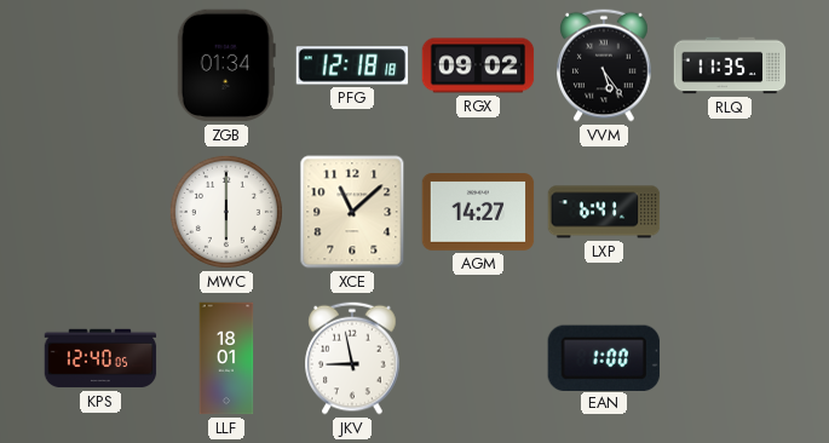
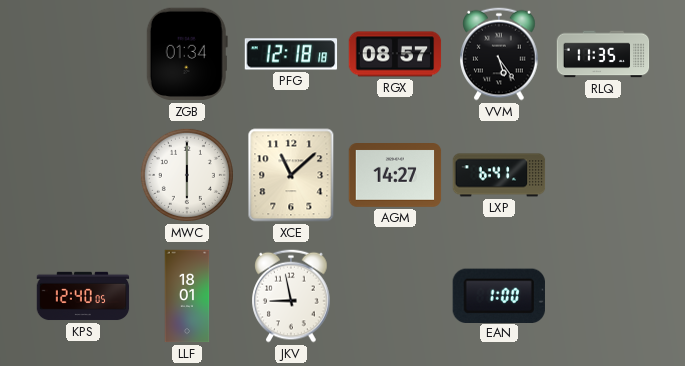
RGX: 09:02 -> 08:57 (395, 54)
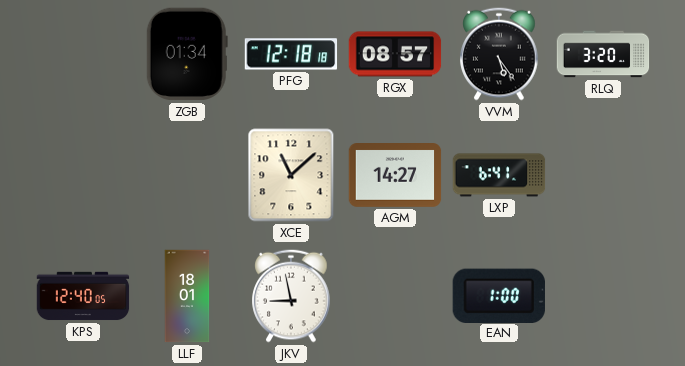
RLQ: 11:35 -> 3:20 (603, 54)
MWC: 6:00 -> none (187, 175)
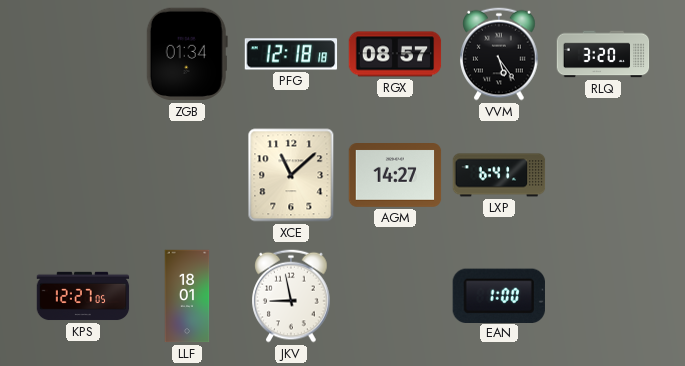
KPS: 12:40 -> 12:27 (83, 296)
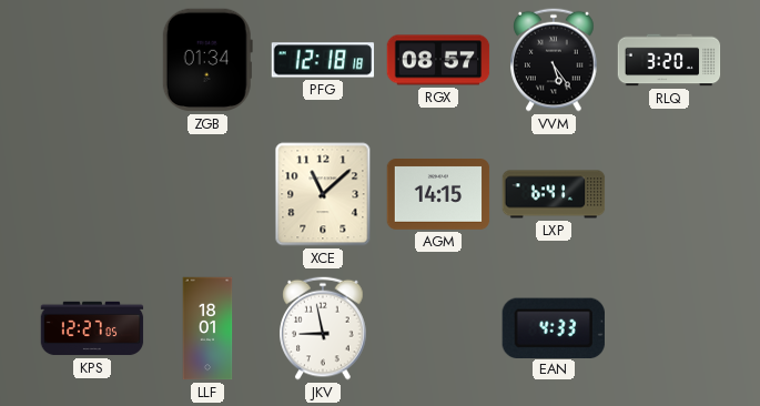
AGM: 14:27 -> 14:15 (438, 195)
EAN: 1:00 -> 4:33 (554, 327)
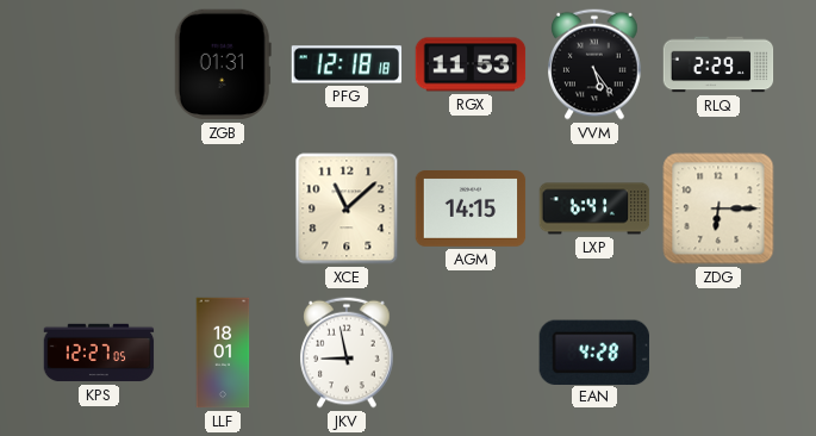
ZGB: 01:34 -> 01:31 (223, 64)
RGX: 08:57 -> 11:53 (471, 64)
RLQ: 3:20 -> 2:29 (718, 64)
ZDG: none -> 6:15 (718, 208)
EAN: 4:33 -> 4:28 (594, 351)
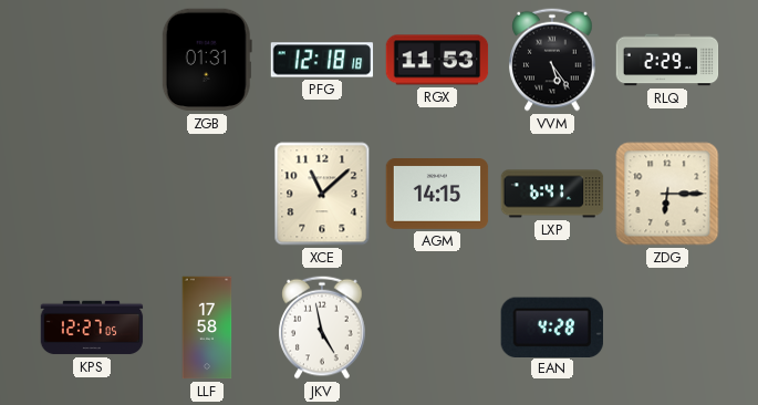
LLF: 18:01 -> 17:58 (207, 328)
JKV: 8:58 -> 4:58 (322, 328)
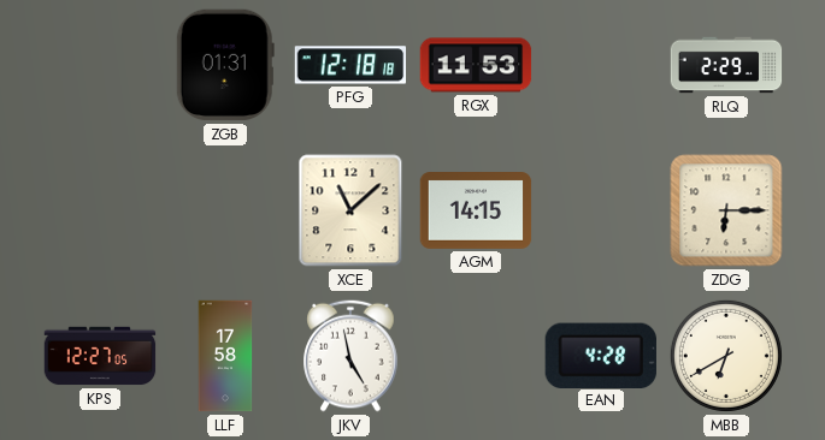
VVM: 5:24 -> none (552, 60)
LXP: 6:41 -> none (552, 194)
MBB: none -> 6:40 (726, 356)
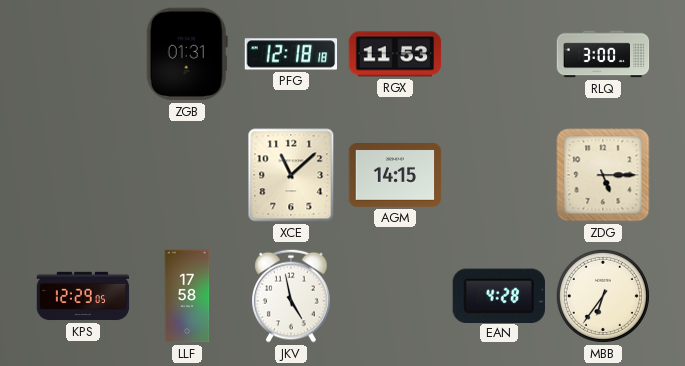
RLQ: 2:29 -> 3:00 (603, 54)
ZDG: 6:15 -> 5:15 (603, 175)
KPS: 12:27 -> 12:29 (83, 296)
MBB: 6:40 -> 6:36 (603, 296)
